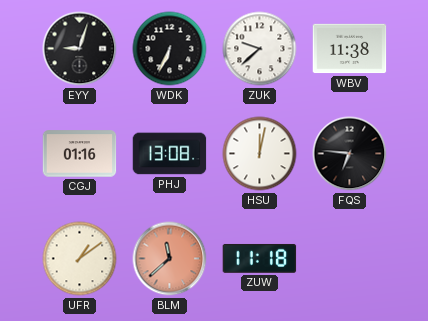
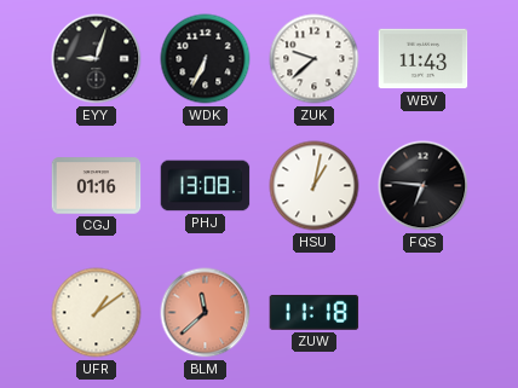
WBV: 11:38 -> 11:43 (424, 59)
HSU: 12:02 -> 1:02 (315, 186)
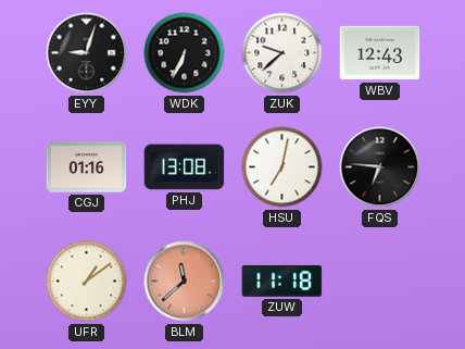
WBV: 11:43 -> 12:43 (380, 53)
HSU: 1:02 -> 7:02 (282, 167)
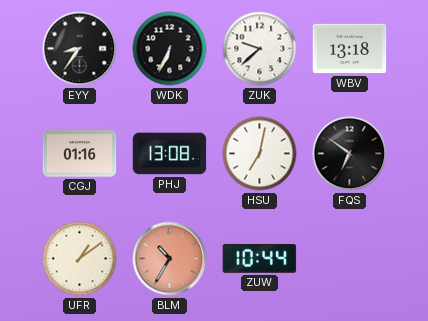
EYY: 9:03 -> 8:36 (80, 49)
WBV: 12:43 -> 13:18 (350, 49)
FQS: 6:46 -> 6:51 (350, 154)
BLM: 11:38 -> 10:35 (170, 259)
ZUW: 11:18 -> 10:44 (260, 258)
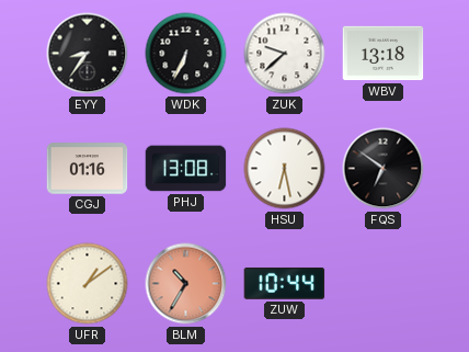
HSU: 7:02 -> 6:28 (285, 169)
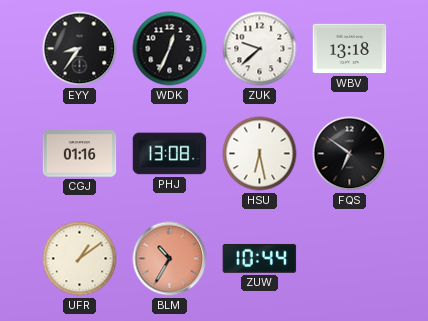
WDK: 6:34 -> 12:34 (170, 49)
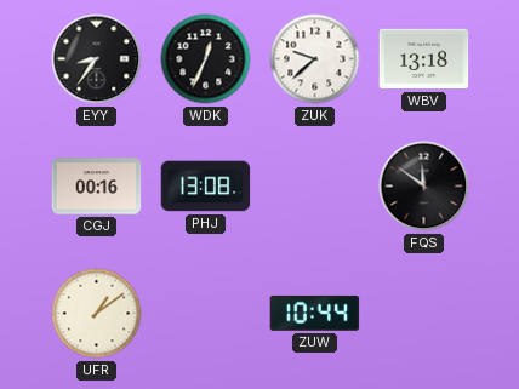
CGJ: 01:16 -> 00:16 (97, 187)
HSU: 6:28 -> none (260, 154)
FQS: 6:51 -> 11:51 (424, 187)
BLM: 10:35 -> none (170, 259)
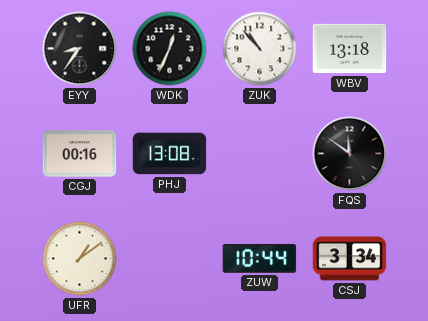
ZUK: 9:38 -> 10:53 (260, 49)
CSJ: none -> 3:34 (350, 259)
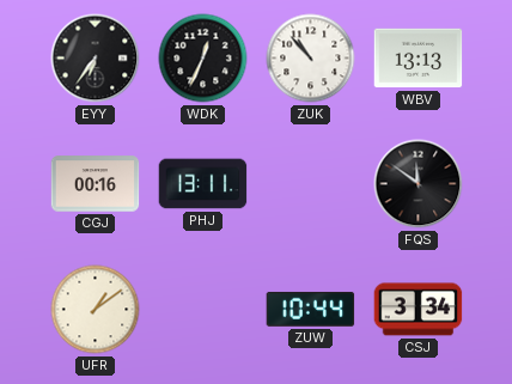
EYY: 8:36 -> 6:36 (96, 59)
WBV: 13:18 -> 13:13 (419, 59)
PHJ: 13:08 -> 13:11 (203, 184)
